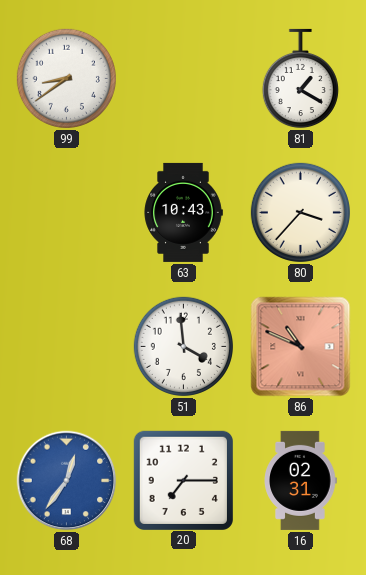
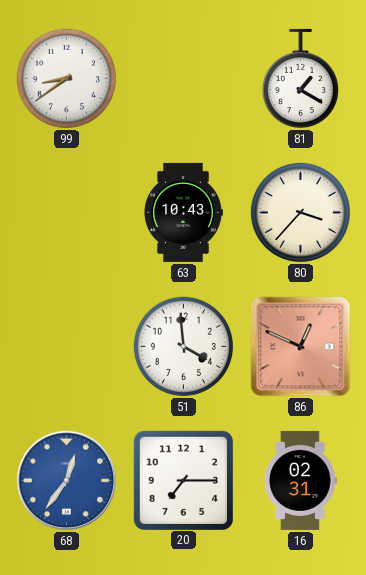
86: 10:49 -> 12:49 (301, 347)
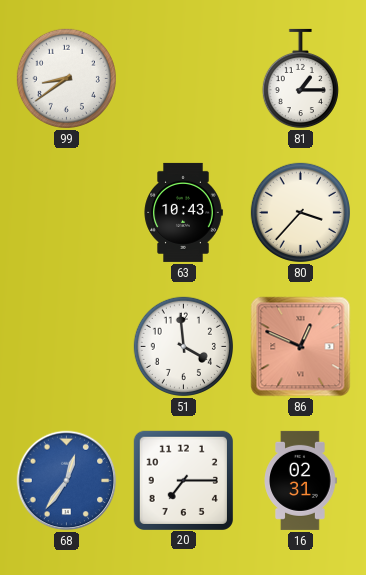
81: 1:20 -> 1:15 (300, 79)
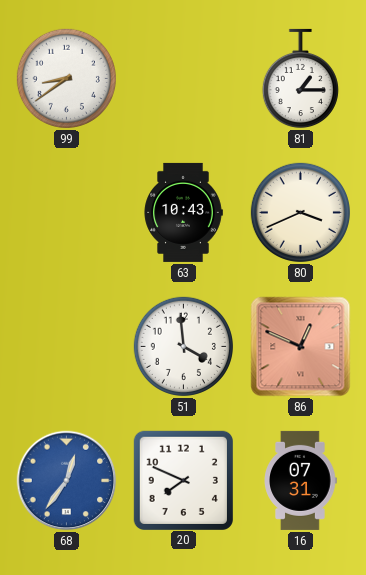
80: 3:37 -> 3:41 (300, 212)
20: 7:15 -> 7:49 (183, 480)
16: 02:31 -> 07:31 (300, 480)
